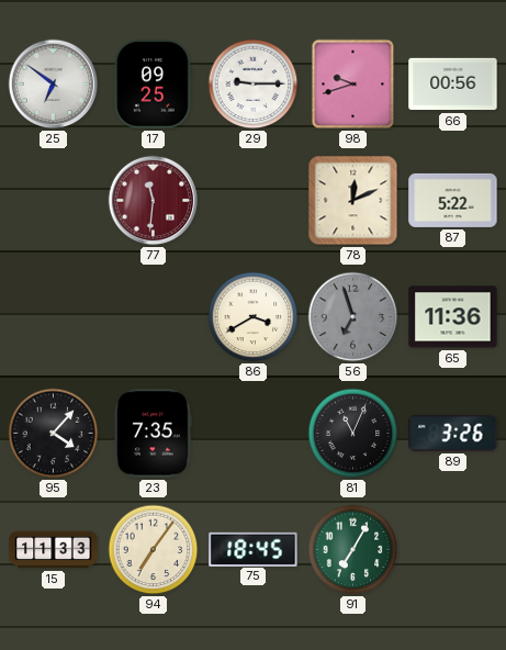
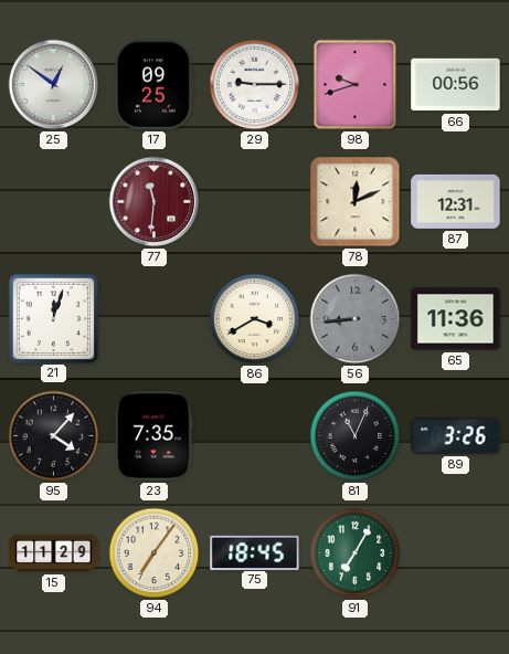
25: 6:51 -> 12:51 (54, 85)
87: 5:22 -> 12:31 (456, 201)
21: none -> 12:03 (53, 318)
56: 6:57 -> 8:44 (356, 319)
15: 11:33 -> 11:29 (54, 553)
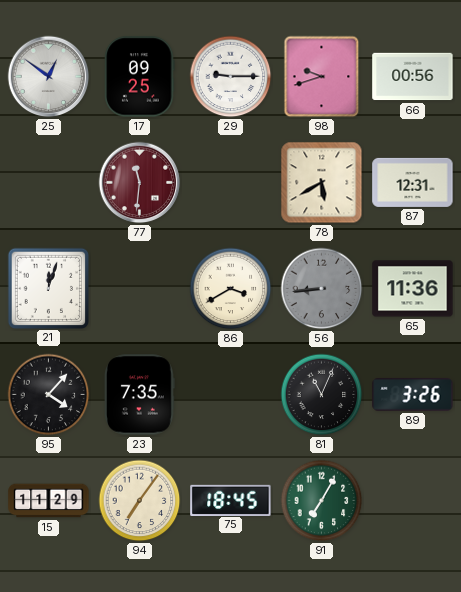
78: 12:11 -> 5:40 (322, 183)
